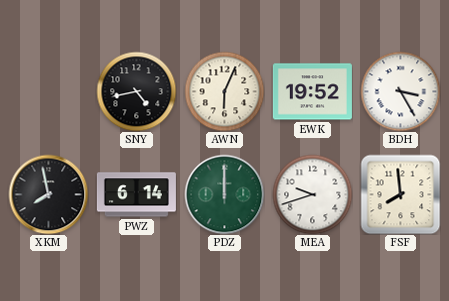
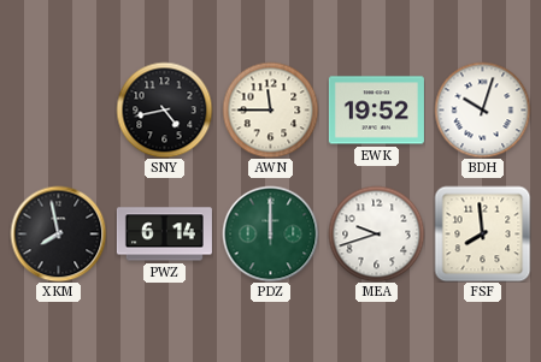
AWN: 6:04 -> 11:45 (270, 109)
BDH: 3:25 -> 10:03 (482, 109)
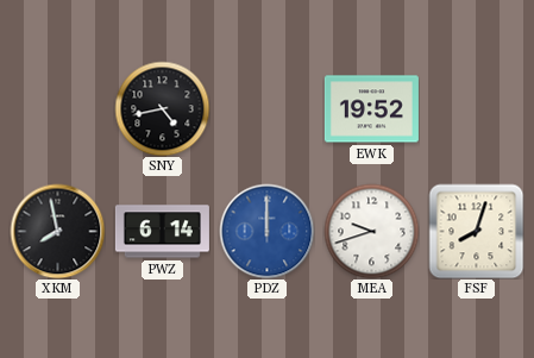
AWN: 11:45 -> none (270, 109)
BDH: 10:03 -> none (482, 109)
PDZ dial: green -> blue (266, 231)
FSF: 7:59 -> 8:03 (476, 231)
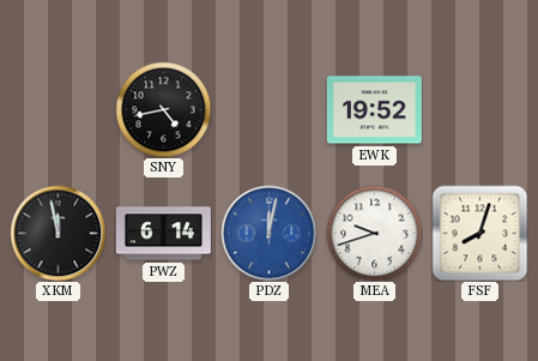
XKM: 7:58 -> 11:58 (58, 233)
PDZ: 12:00 -> 12:02 (268, 233)
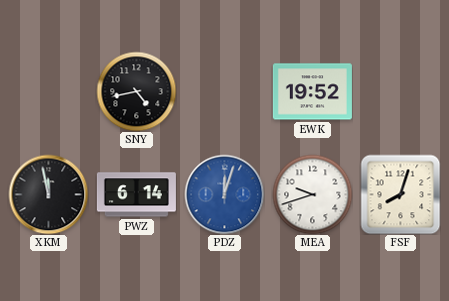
PDZ: 12:02 -> 12:03 (224, 194)
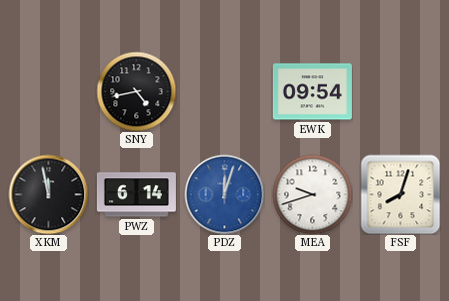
EWK: 19:52 -> 09:54 (312, 92)
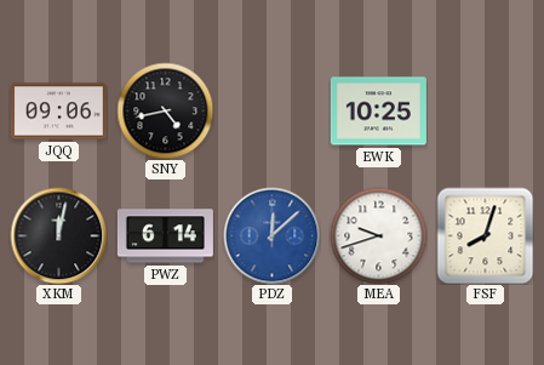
JQQ: none -> 09:06 (58, 112)
EWK: 09:54 -> 10:25 (378, 112)
XKM: 11:58 -> 12:02 (58, 235)
PDZ: 12:03 -> 12:08 (271, 235)
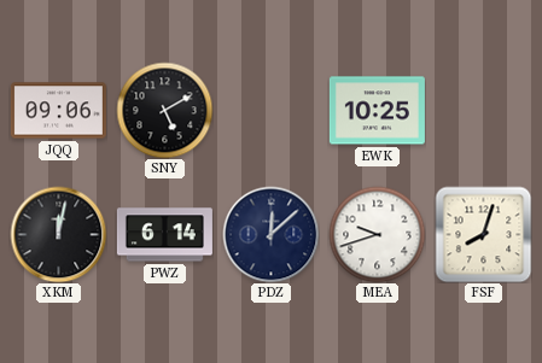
SNY: 4:43 -> 5:10 (164, 110)
PDZ dial: blue -> navy (270, 234)
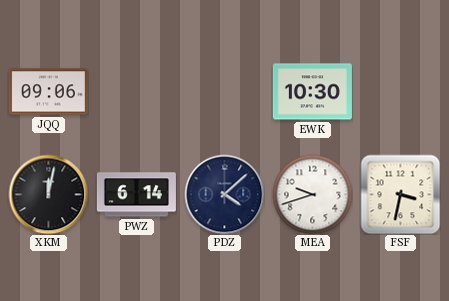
SNY: 5:10 -> none (164, 110)
EWK: 10:25 -> 10:30 (312, 92)
PDZ: 12:08 -> 4:08 (224, 194)
FSF: 8:03 -> 3:32 (400, 194)
